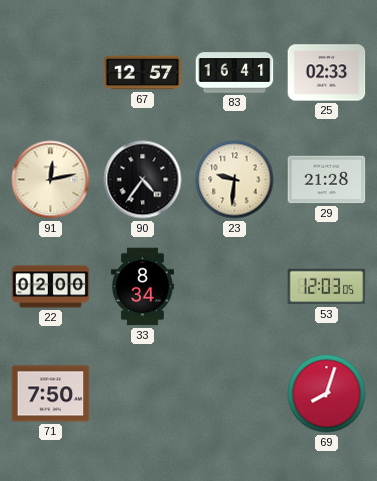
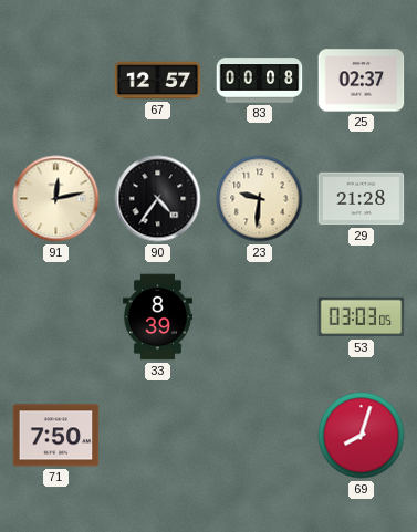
83: 16:41 -> 00:08 (260, 81)
25: 02:33 -> 02:37 (362, 81)
22: 02:00 -> none (51, 287)
33: 8:34 -> 8:39 (157, 317)
53: 12:03 -> 03:03 (362, 317)
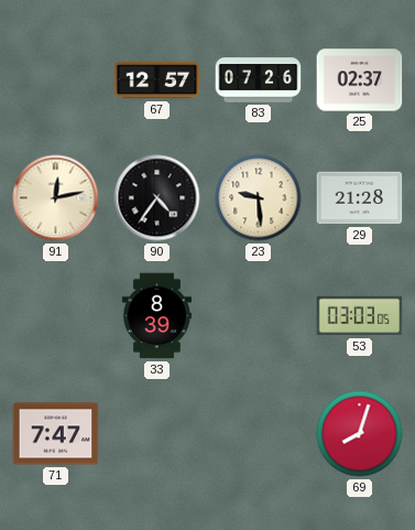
83: 00:08 -> 07:26 (259, 80)
23: 9:31 -> 9:29 (259, 198)
71: 7:50 -> 7:47 (56, 434)
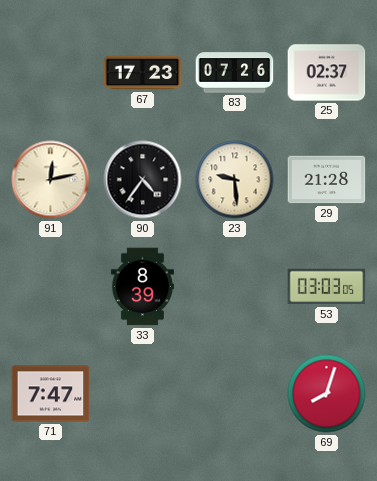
67: 12:57 -> 17:23 (143, 73)
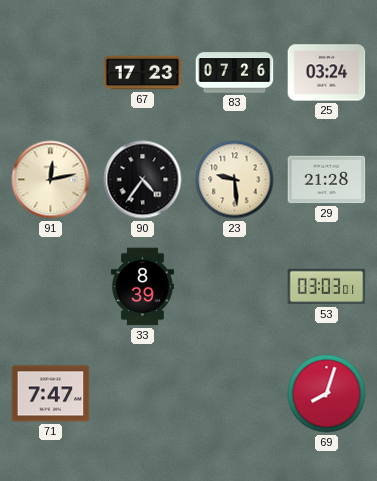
25: 02:37 -> 03:24 (327, 73)
53: 03:03:05 -> 03:03:01 (327, 287)
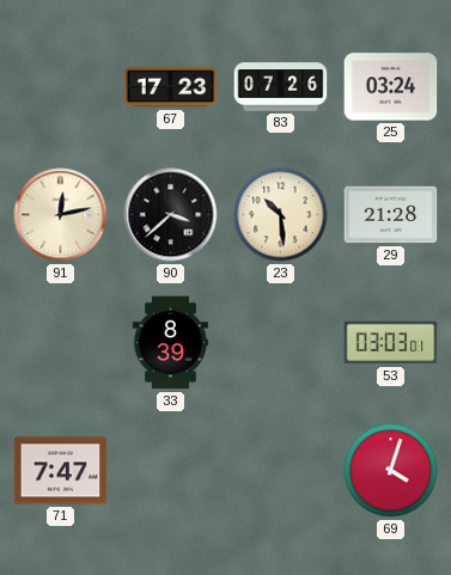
90: 4:36 -> 3:38 (171, 215)
23: 9:29 -> 10:29 (281, 215)
69: 8:03 -> 4:03 (391, 471)
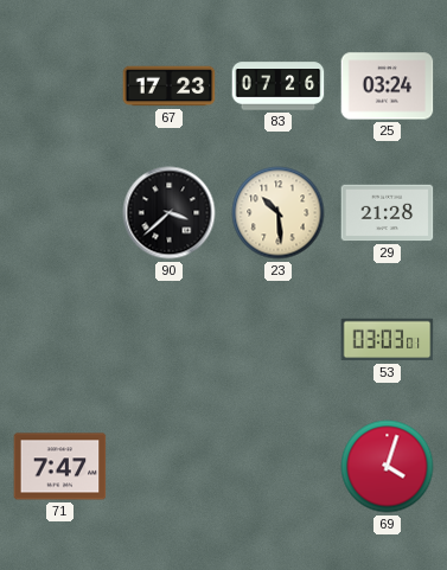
91: 12:13 -> none (61, 215)
33: 8:39 -> none (170, 343)
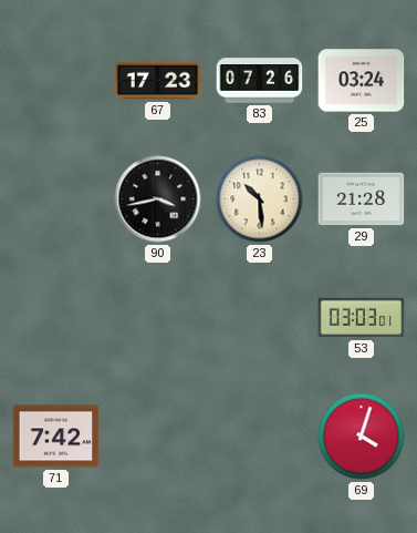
90: 3:38 -> 3:43 (158, 199)
71: 7:47 -> 7:42 (56, 437)
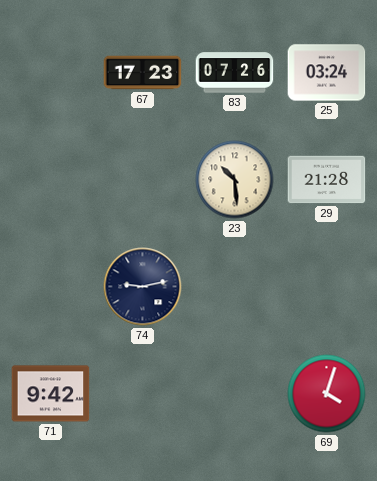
90: 3:43 -> none (158, 199)
74: none -> 9:13 (143, 287)
53: 03:03 -> none (362, 318)
71: 7:42 -> 9:42 (51, 394)
